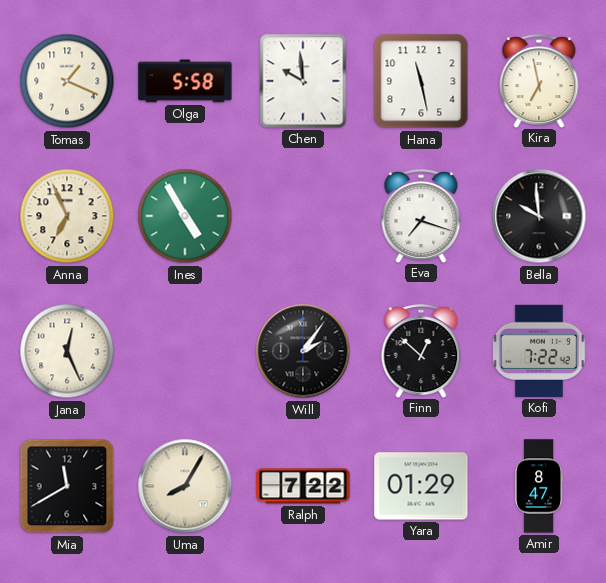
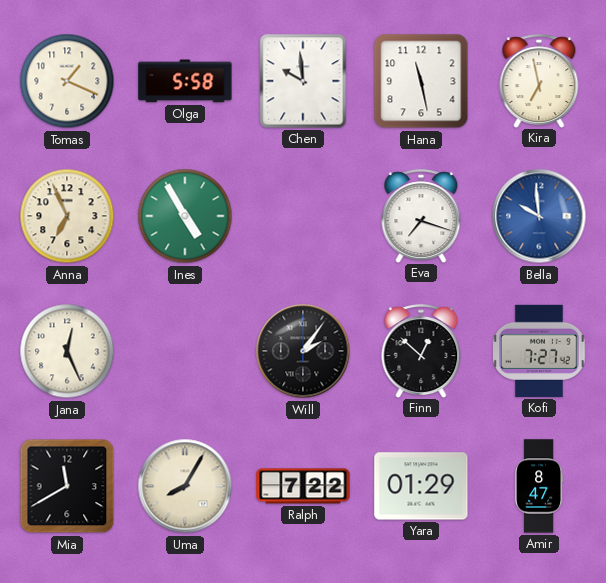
Bella dial: black -> blue (539, 216)
Kofi: 7:22 -> 7:27 (540, 351)
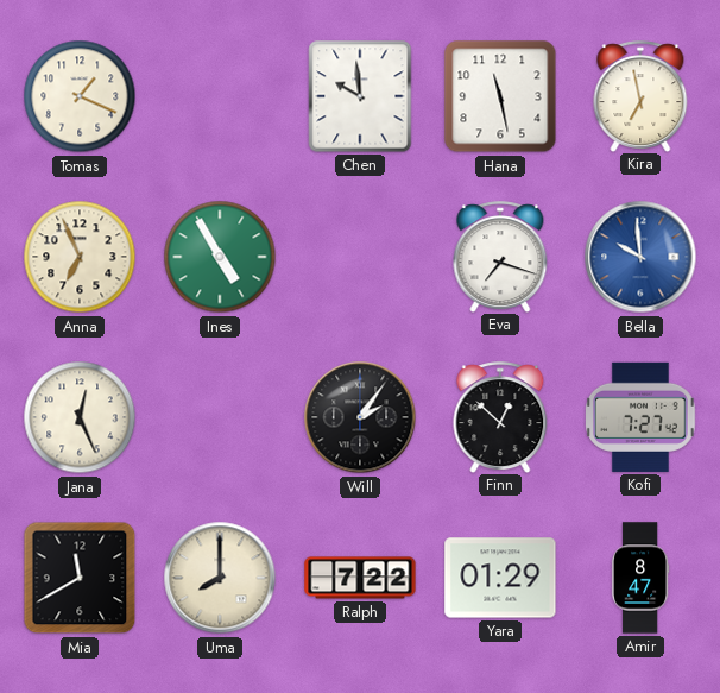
Olga: 5:58 -> none (185, 81)
Uma: 8:05 -> 8:00 (220, 578)
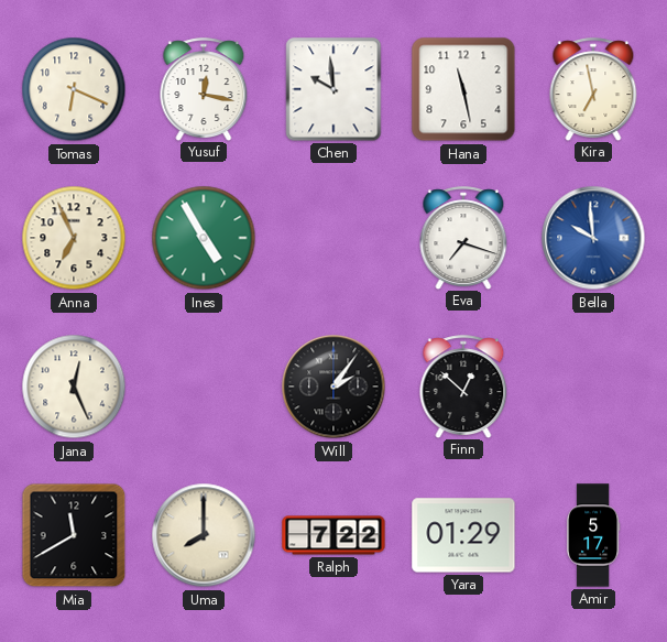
Tomas: 1:19 -> 6:19 (74, 89)
Yusuf: none -> 12:17 (204, 89)
Kofi: 7:27 -> none (642, 417)
Amir: 8:47 -> 5:17 (593, 535)
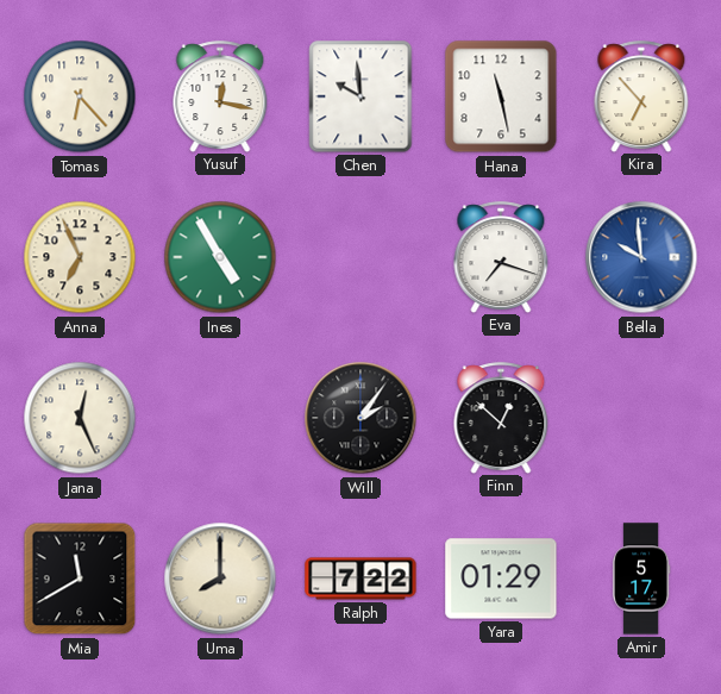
Tomas: 6:19 -> 6:23 (80, 96)
Kira: 6:58 -> 6:53 (641, 96)
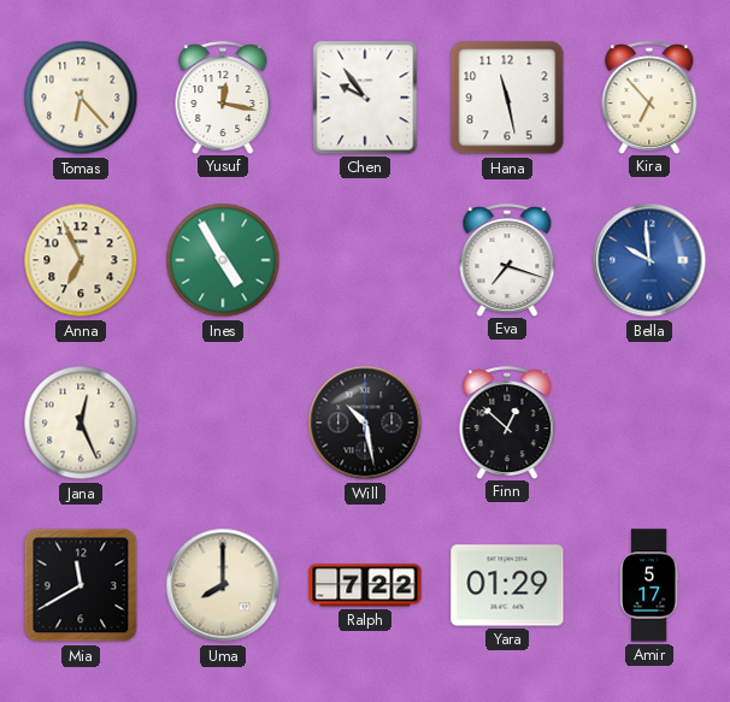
Chen: 9:59 -> 9:54 (365, 98)
Will: 2:06 -> 10:28 (365, 423)
